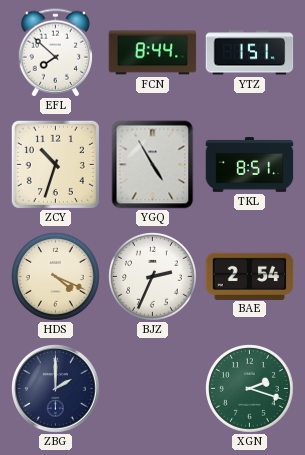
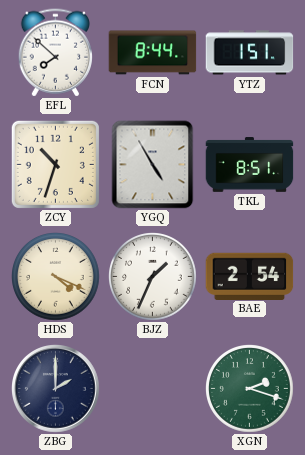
BJZ: 2:34 -> 1:34 (153, 277)
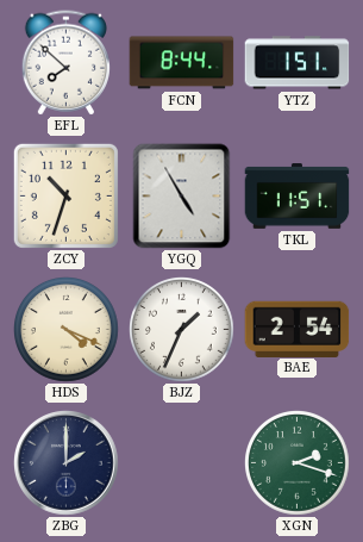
TKL: 8:51 -> 11:51 (298, 197)
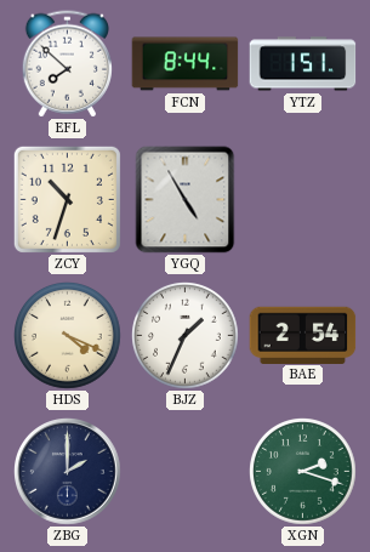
TKL: 11:51 -> none (298, 197)
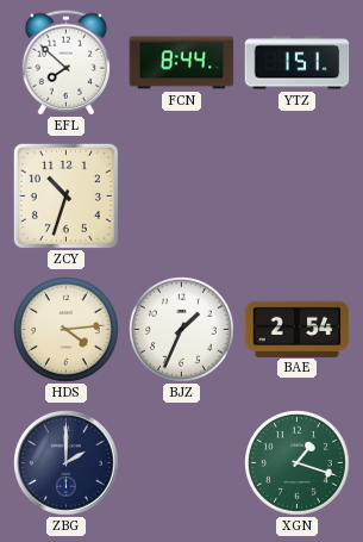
YGQ: 4:55 -> none (186, 200)
HDS: 4:19 -> 4:14 (67, 330)
XGN: 2:18 -> 1:18 (298, 463)
